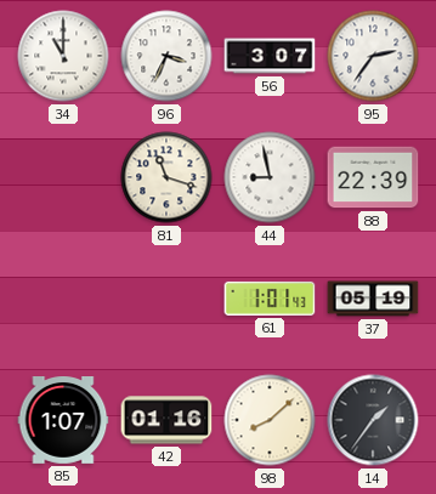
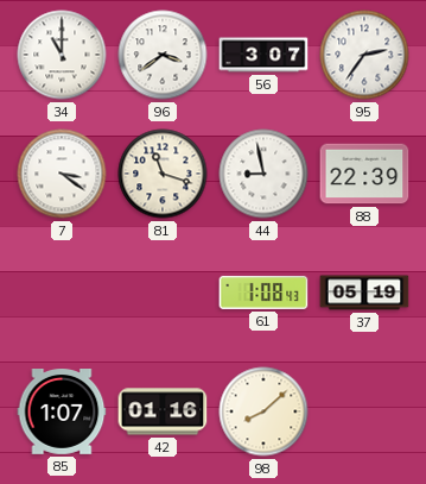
96: 3:34 -> 3:39 (163, 55)
7: none -> 3:21 (62, 174)
61: 1:01 -> 1:08 (263, 293)
14: 1:36 -> none (373, 420)
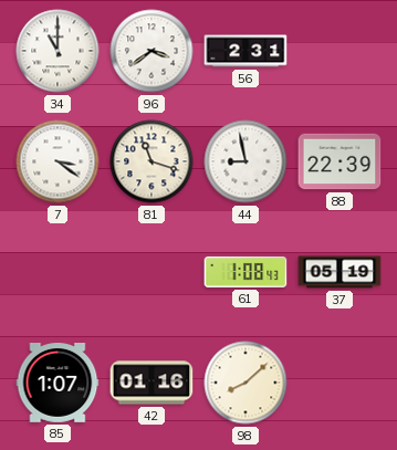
56: 3:07 -> 2:31 (245, 51)
95: 2:36 -> none (364, 55)
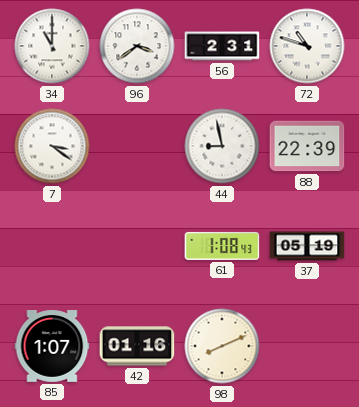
72: none -> 10:48 (307, 46)
81: 11:18 -> none (152, 161)
98: 8:08 -> 8:11 (222, 346)
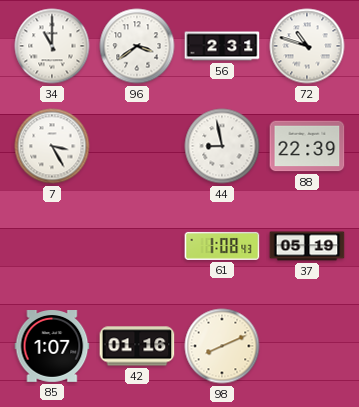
7: 3:21 -> 3:25 (52, 146)
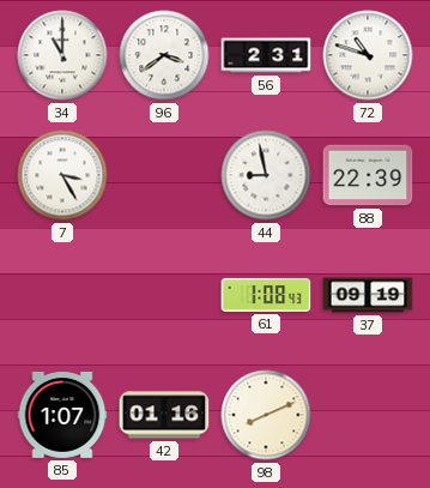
37: 05:19 -> 09:19 (368, 295)
